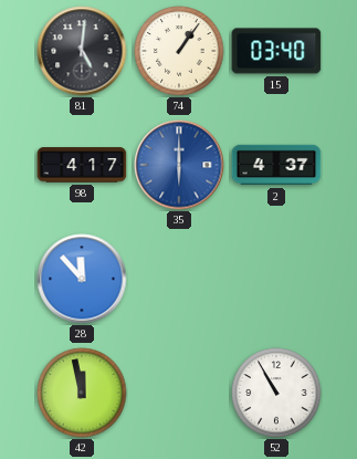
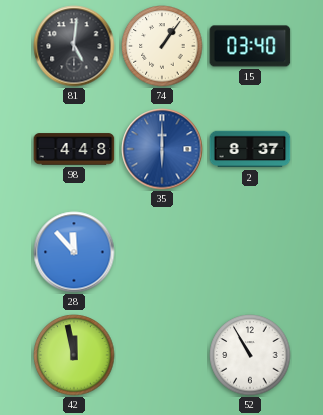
98: 4:17 -> 4:48 (74, 149)
2: 4:37 -> 8:37 (250, 149)
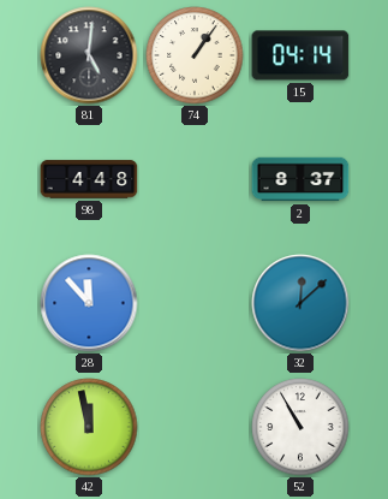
15: 03:40 -> 04:14 (300, 55)
35: 6:00 -> none (162, 149)
32: none -> 12:08 (300, 303)
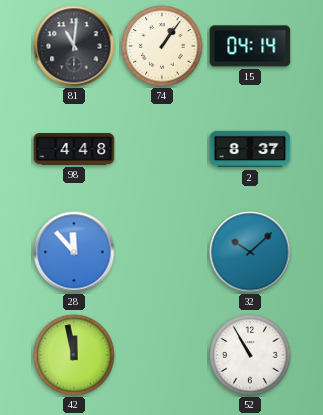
81: 5:01 -> 11:01 (74, 46)
32: 12:08 -> 10:08 (250, 252)
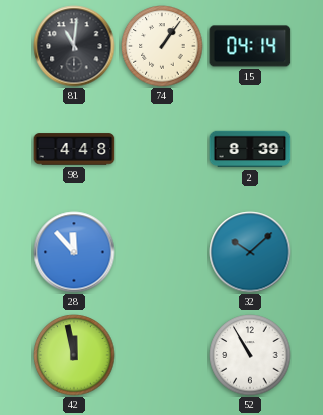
2: 8:37 -> 8:39 (250, 149)
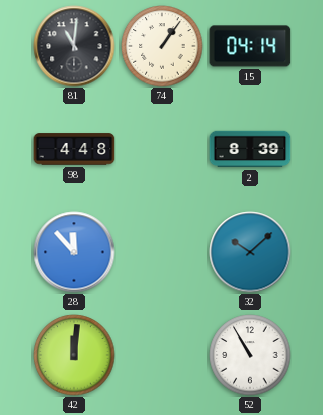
42: 11:58 -> 12:01 (74, 355)
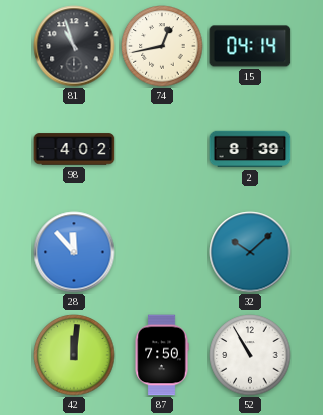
81: 11:01 -> 10:57 (74, 46)
74: 1:06 -> 12:43 (162, 46)
98: 4:48 -> 4:02 (74, 149)
87: none -> 7:50 (162, 355)
